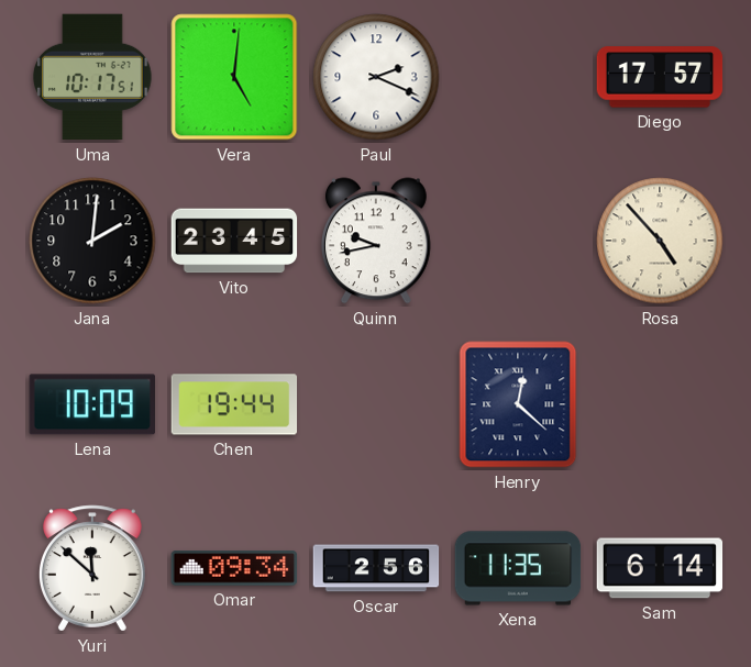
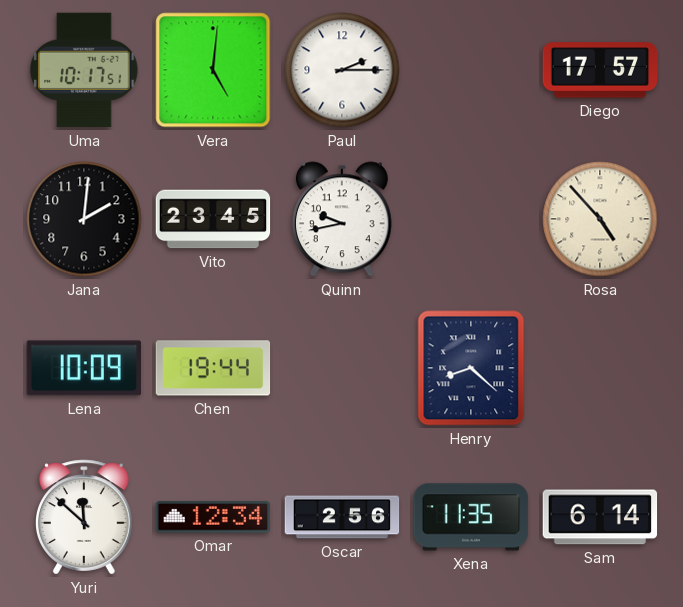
Paul: 2:19 -> 2:15 (342, 70)
Henry: 12:22 -> 8:22 (471, 368)
Omar: 09:34 -> 12:34 (213, 517)
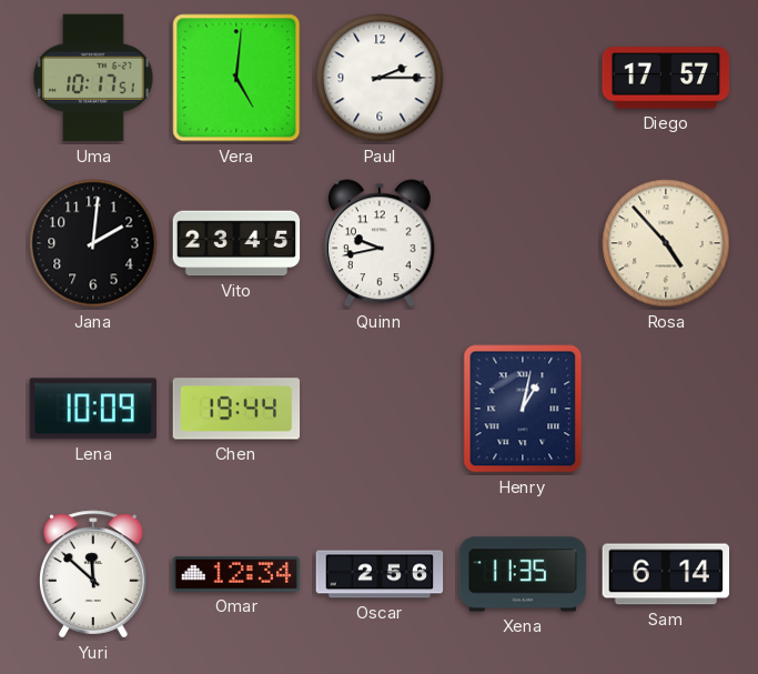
Henry: 8:22 -> 1:02 (523, 409)
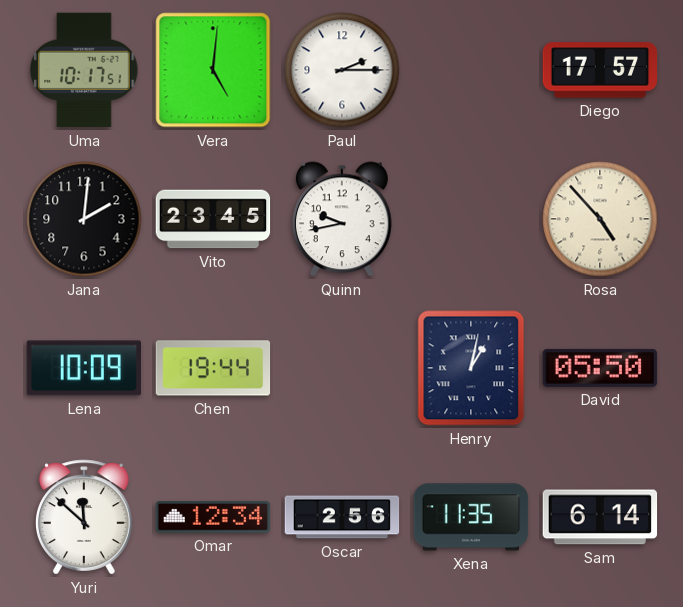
David: none -> 05:50 (600, 368)
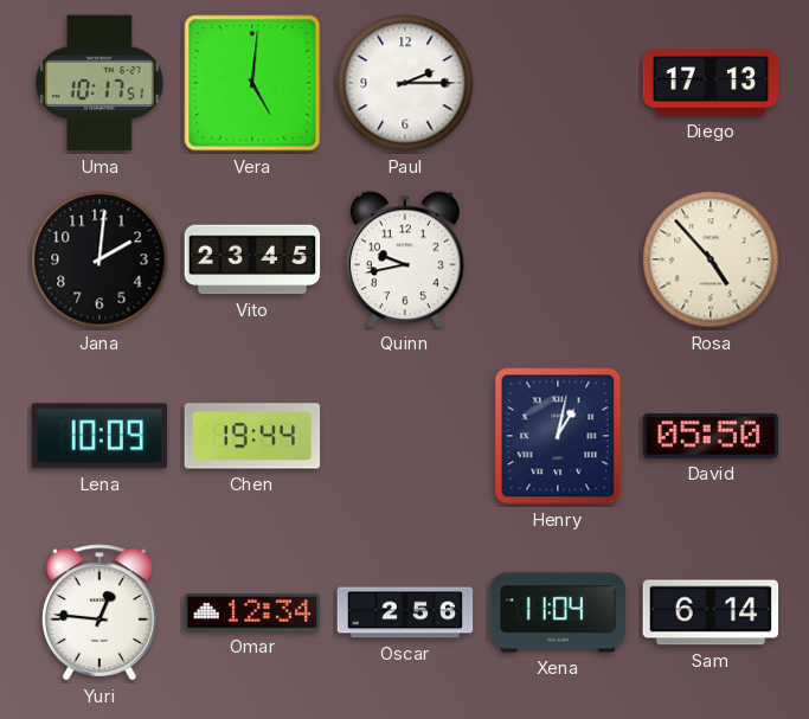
Diego: 17:57 -> 17:13 (711, 83)
Yuri: 11:52 -> 12:46 (101, 612)
Xena: 11:35 -> 11:04 (558, 612)
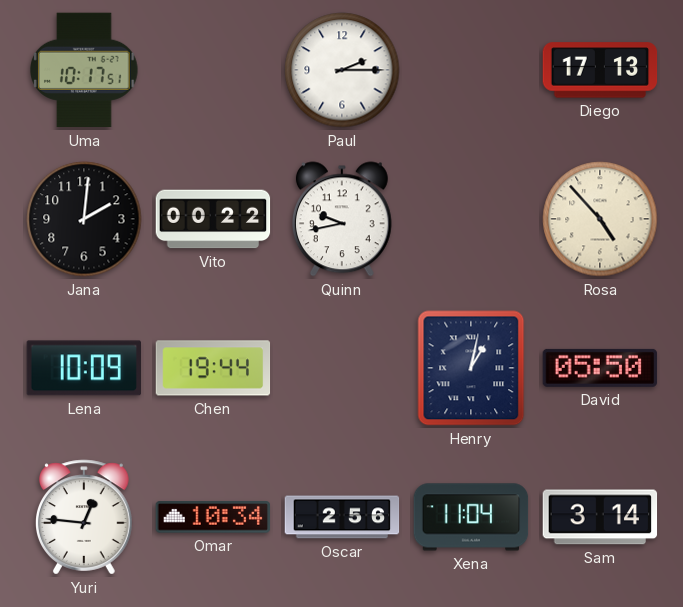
Vera: 5:01 -> none (252, 83)
Vito: 23:45 -> 00:22 (213, 219)
Omar: 12:34 -> 10:34 (213, 517)
Sam: 6:14 -> 3:14 (600, 517)
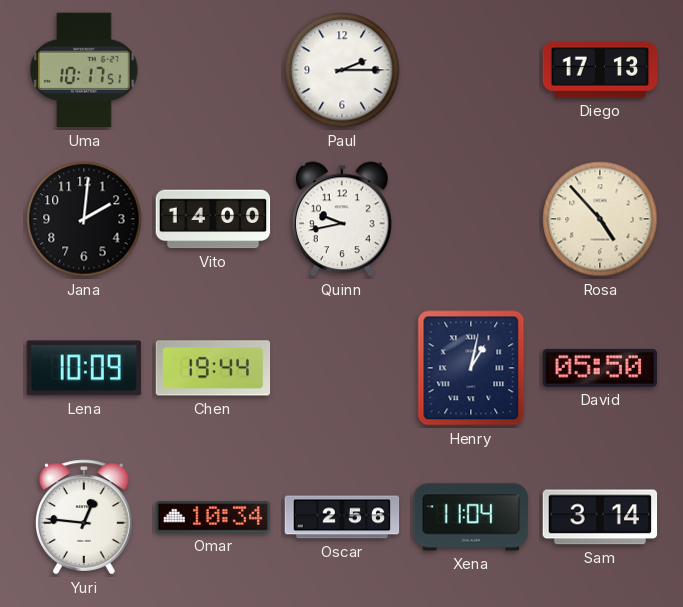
Vito: 00:22 -> 14:00 (213, 219)
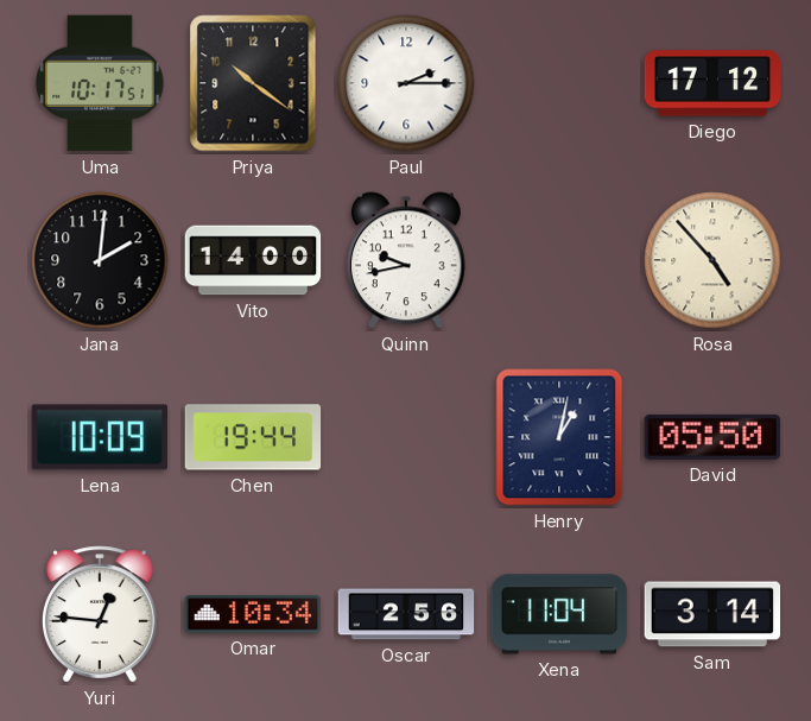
Priya: none -> 10:21 (253, 83)
Diego: 17:13 -> 17:12 (712, 83)
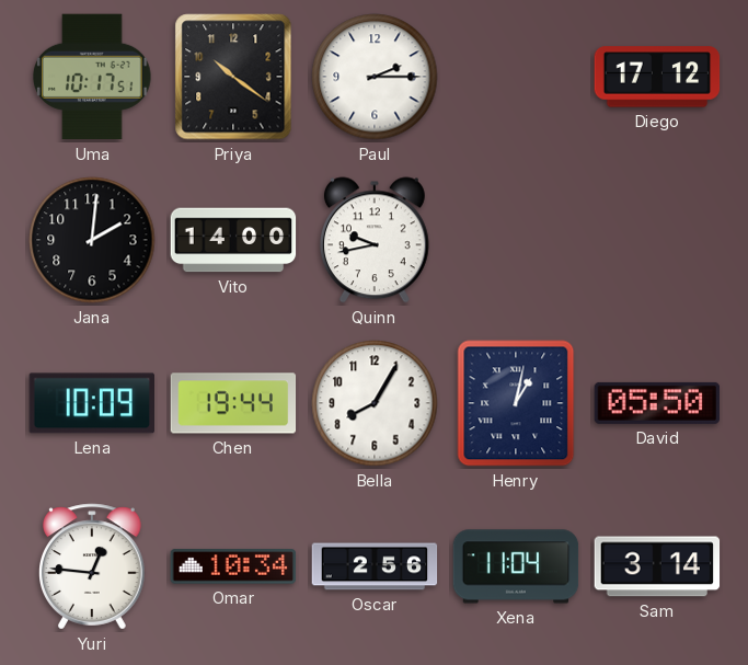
Rosa: 4:53 -> none (712, 260)
Bella: none -> 8:05 (375, 403)
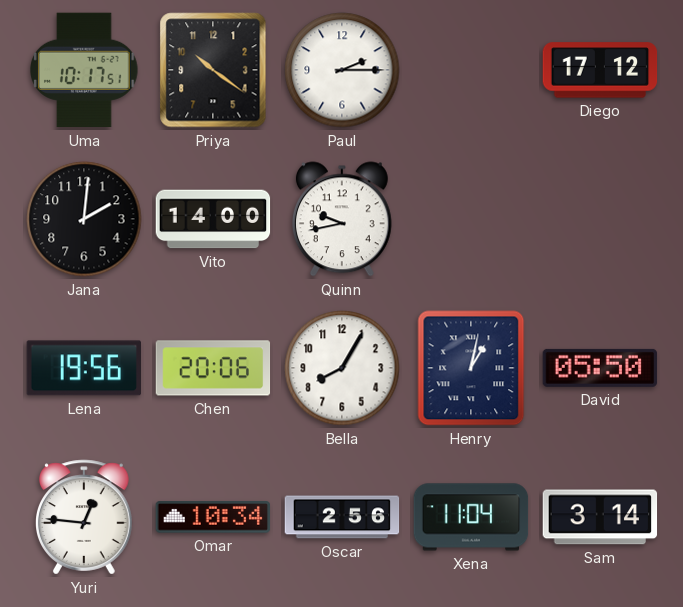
Lena: 10:09 -> 19:56 (83, 368)
Chen: 19:44 -> 20:06 (213, 368)
